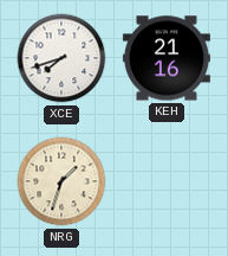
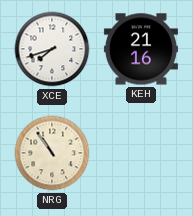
NRG: 1:33 -> 10:54 (52, 153)
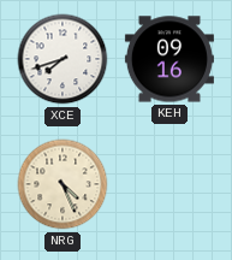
KEH: 21:16 -> 09:16 (169, 59)
NRG: 10:54 -> 4:26 (63, 184)
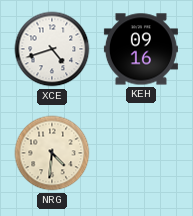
XCE: 7:42 -> 4:42 (52, 49)
NRG: 4:26 -> 4:31 (52, 153)
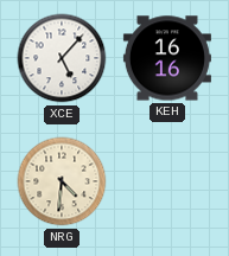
XCE: 4:42 -> 5:07 (62, 58)
KEH: 09:16 -> 16:16 (167, 58)
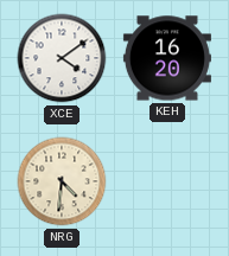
XCE: 5:07 -> 4:09 (62, 58)
KEH: 16:16 -> 16:20 (167, 58)
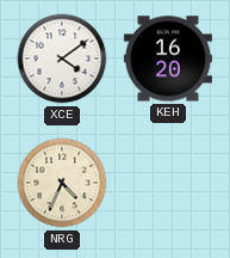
NRG: 4:31 -> 4:34 (62, 183)
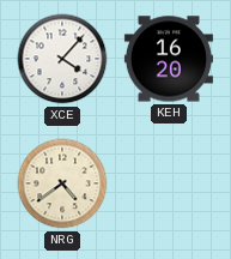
XCE: 4:09 -> 4:07 (62, 59)
NRG: 4:34 -> 4:39 (62, 183)
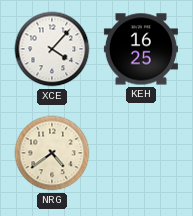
KEH: 16:20 -> 16:25 (141, 49)
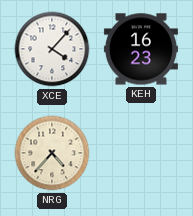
KEH: 16:25 -> 16:23 (141, 49)
NRG: 4:39 -> 4:37 (52, 153)
